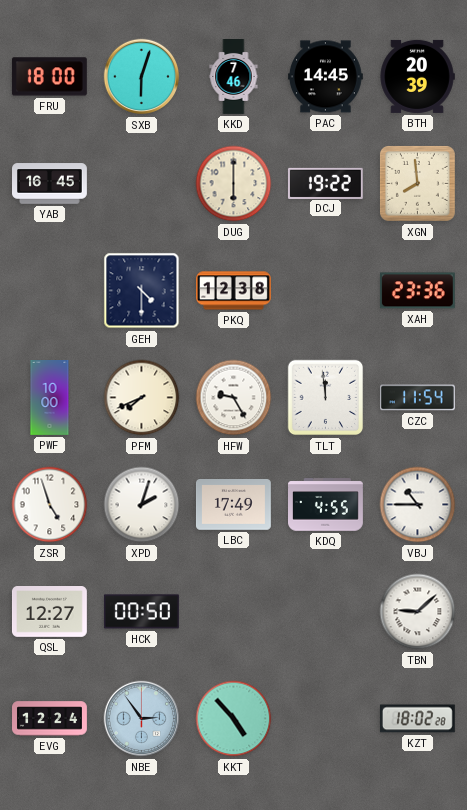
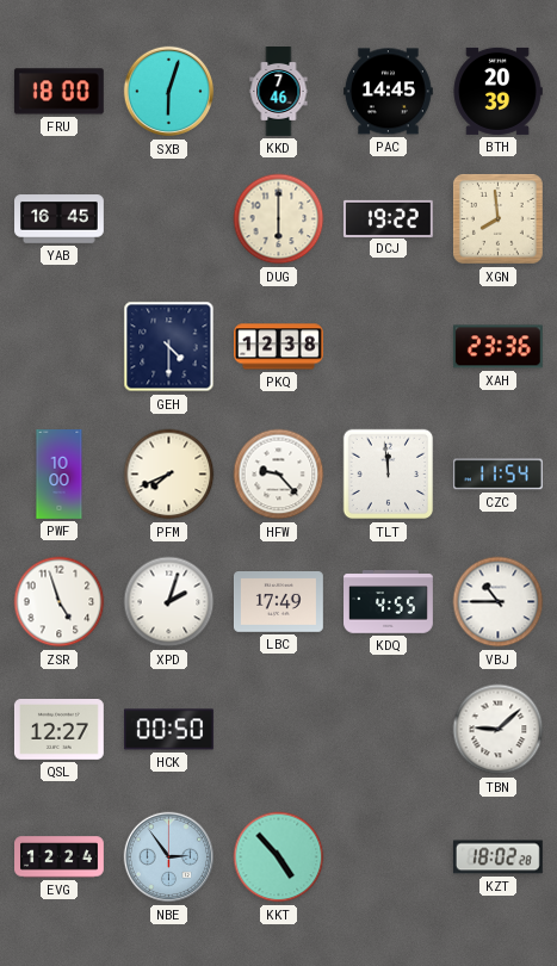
HFW: 9:25 -> 9:23 (279, 475)
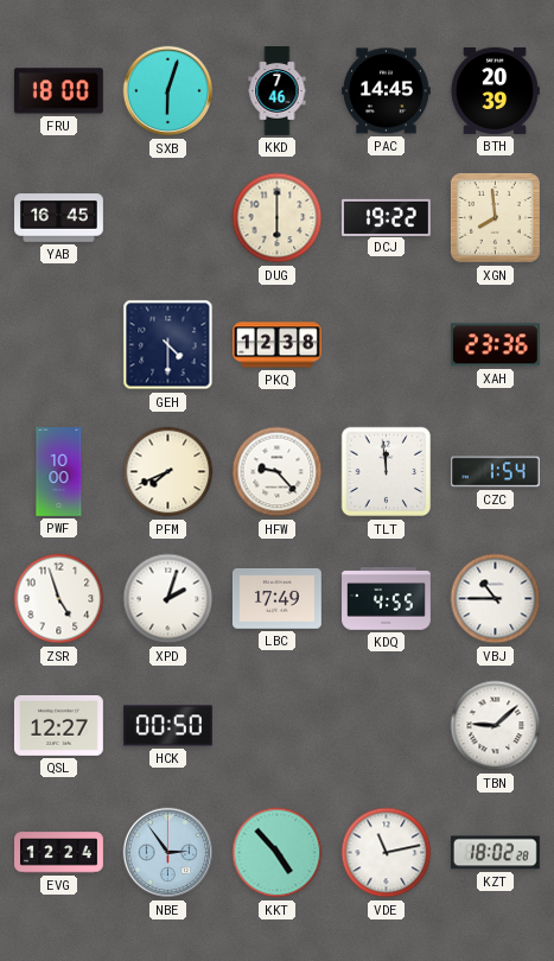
CZC: 11:54 -> 1:54 (495, 472)
VDE: none -> 11:13 (387, 853)
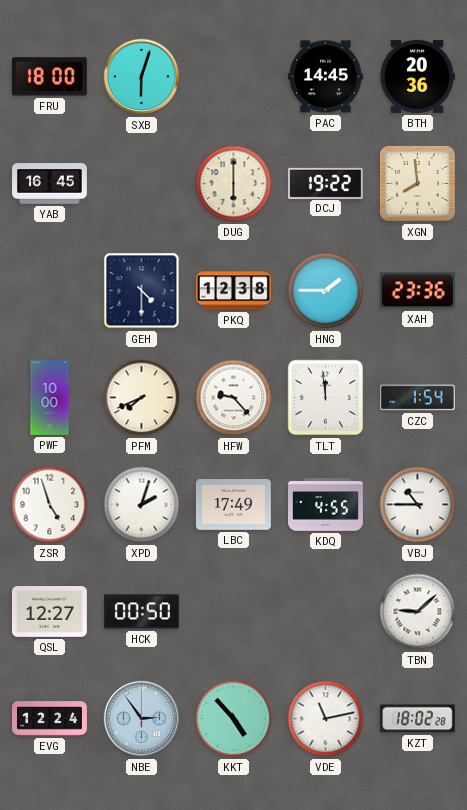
KKD: 7:46 -> none (278, 91)
BTH: 20:39 -> 20:36 (417, 76)
HNG: none -> 1:45 (326, 291)
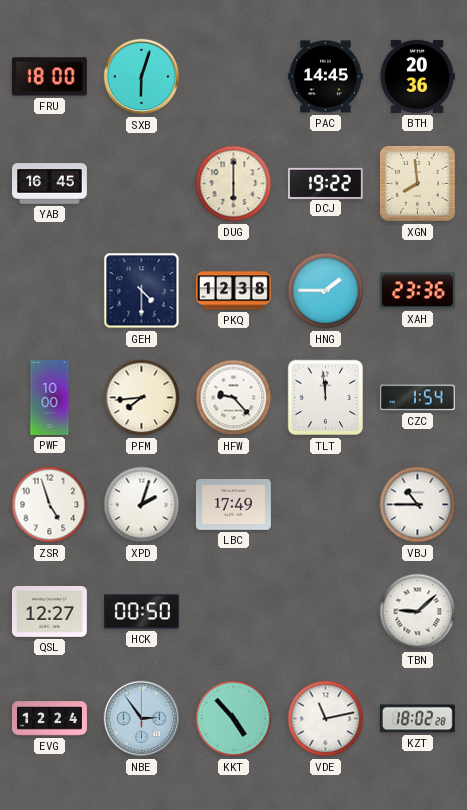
PFM: 7:41 -> 7:44 (142, 398)
KDQ: 4:55 -> none (326, 505)
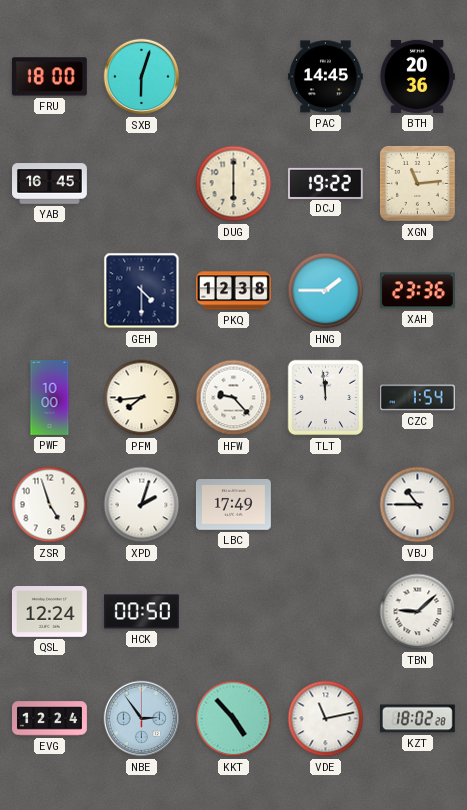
XGN: 7:59 -> 11:14 (418, 184)
QSL: 12:27 -> 12:24 (50, 612)
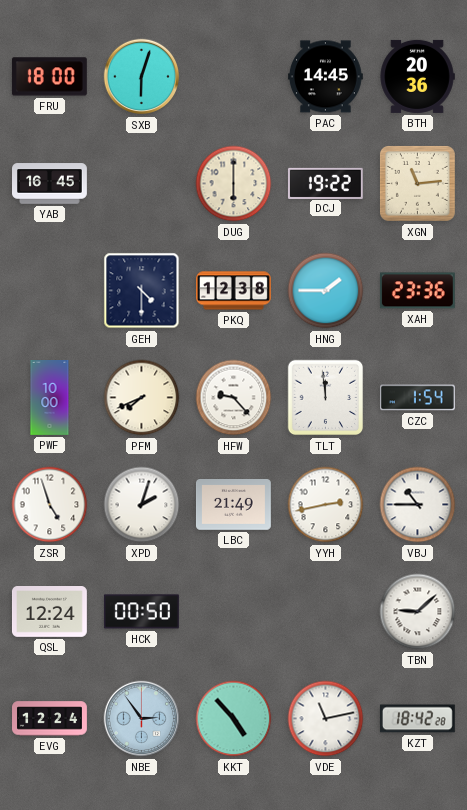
PFM: 7:44 -> 7:41 (142, 398)
LBC: 17:49 -> 21:49 (233, 505)
YYH: none -> 2:43 (326, 505)
KZT: 18:02 -> 18:42 (417, 719)
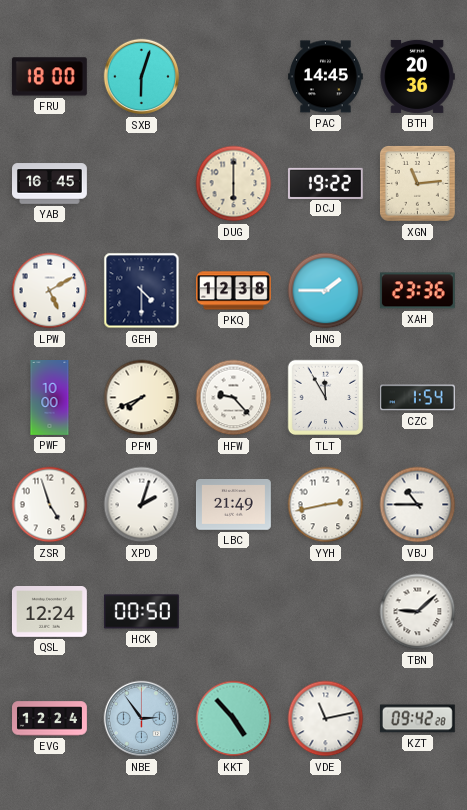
LPW: none -> 5:10 (50, 291)
TLT: 11:59 -> 11:55 (326, 398)
KZT: 18:42 -> 09:42 (417, 719)
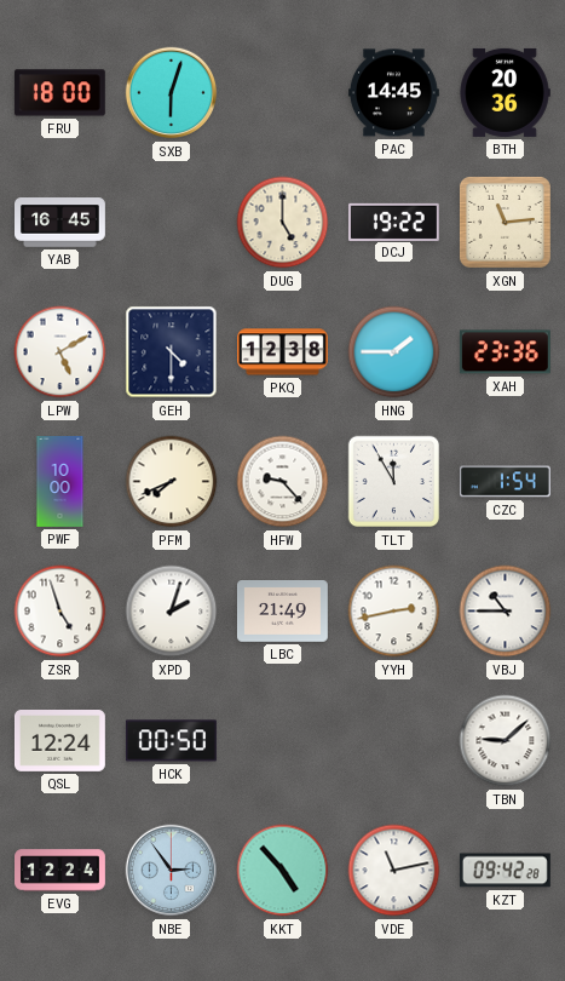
DUG: 6:00 -> 5:00 (283, 223)
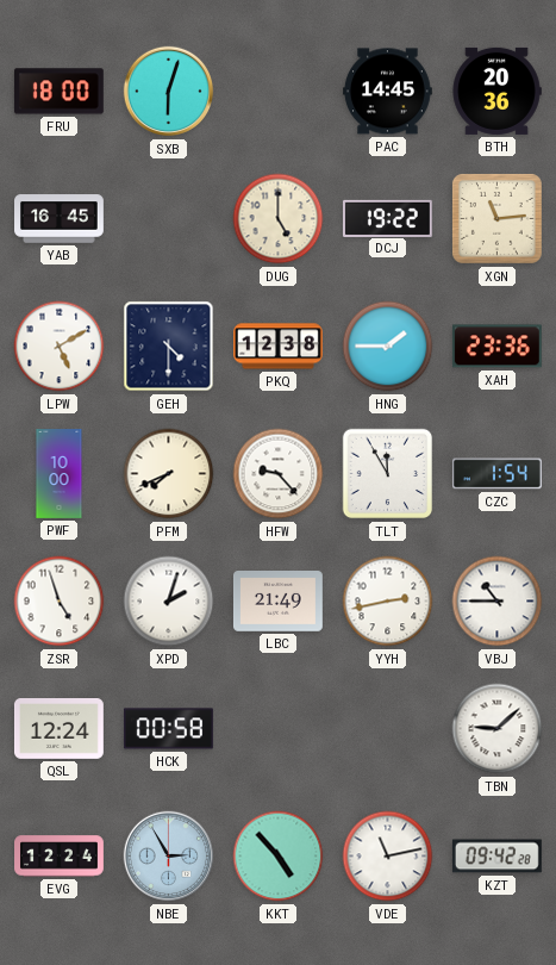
HCK: 00:50 -> 00:58 (168, 729)
NBE: 2:54 -> 2:55 (169, 857)
